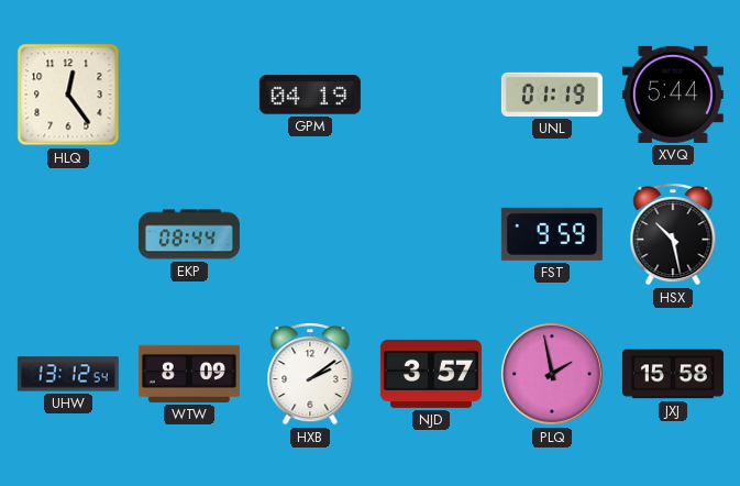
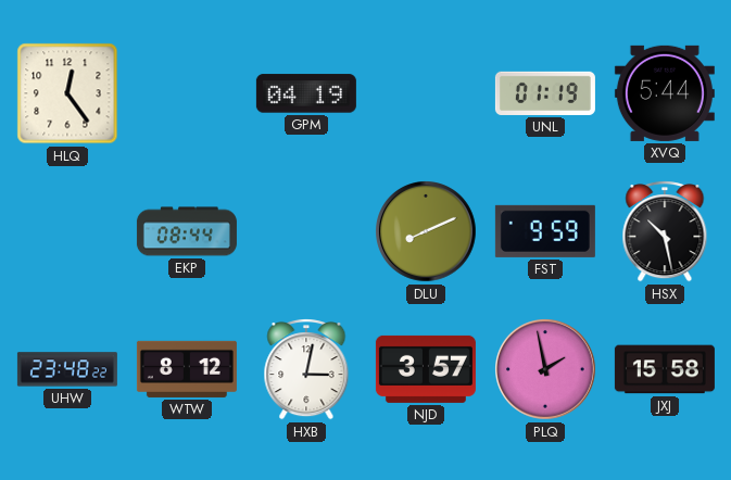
DLU: none -> 8:11 (427, 232)
UHW: 13:12 -> 23:48 (67, 369)
WTW: 8:09 -> 8:12 (187, 369)
HXB: 2:09 -> 3:02 (306, 369)
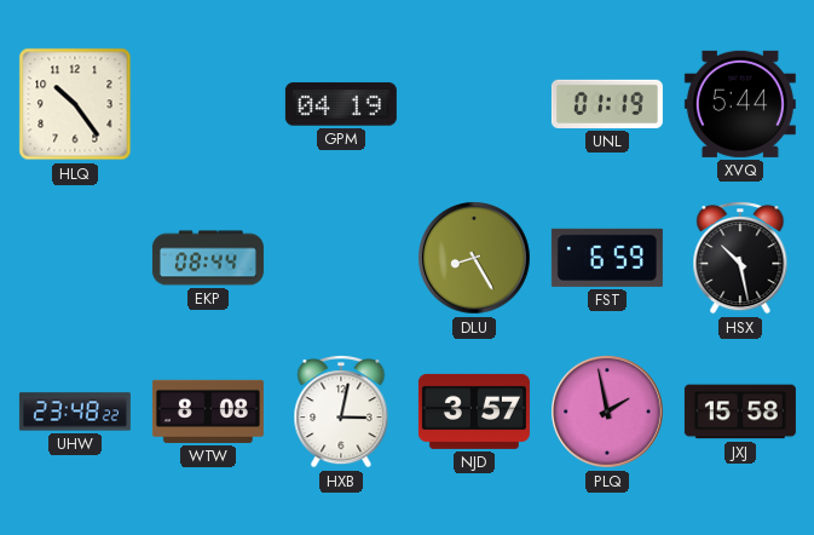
HLQ: 12:24 -> 10:24 (75, 104)
DLU: 8:11 -> 8:25 (475, 259)
FST: 9:59 -> 6:59 (607, 258)
WTW: 8:12 -> 8:08 (208, 412)
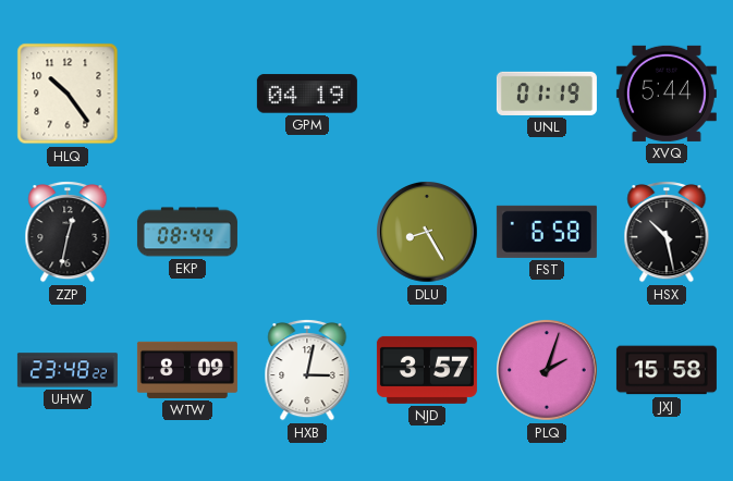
ZZP: none -> 12:32 (68, 232)
FST: 6:59 -> 6:58 (547, 232)
WTW: 8:08 -> 8:09 (187, 370)
PLQ: 1:58 -> 2:03 (548, 371)
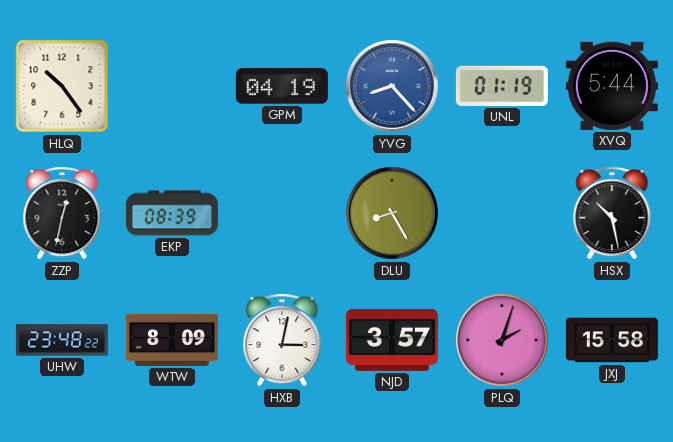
YVG: none -> 8:23 (393, 87)
EKP: 08:44 -> 08:39 (172, 213)
FST: 6:58 -> none (547, 232)
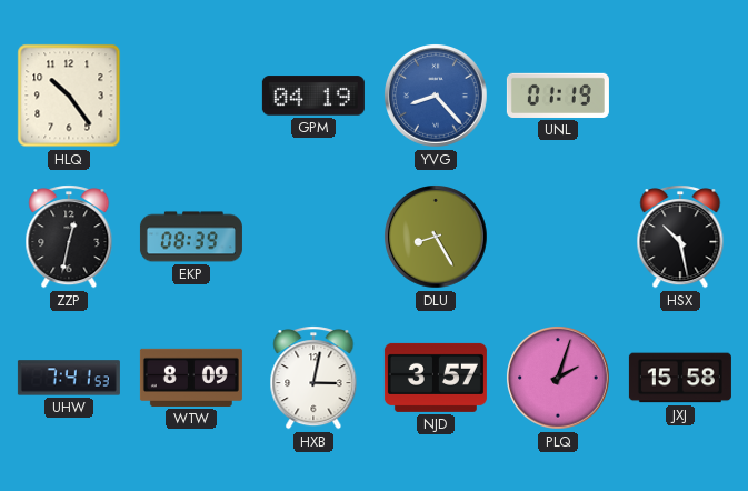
XVQ: 5:44 -> none (612, 86)
UHW: 23:48 -> 7:41 (69, 378)
